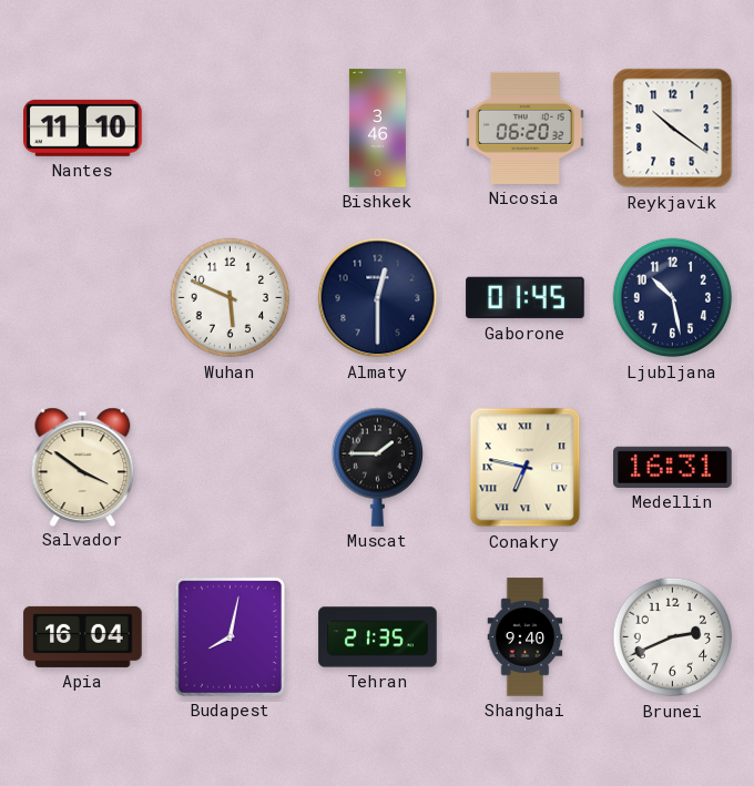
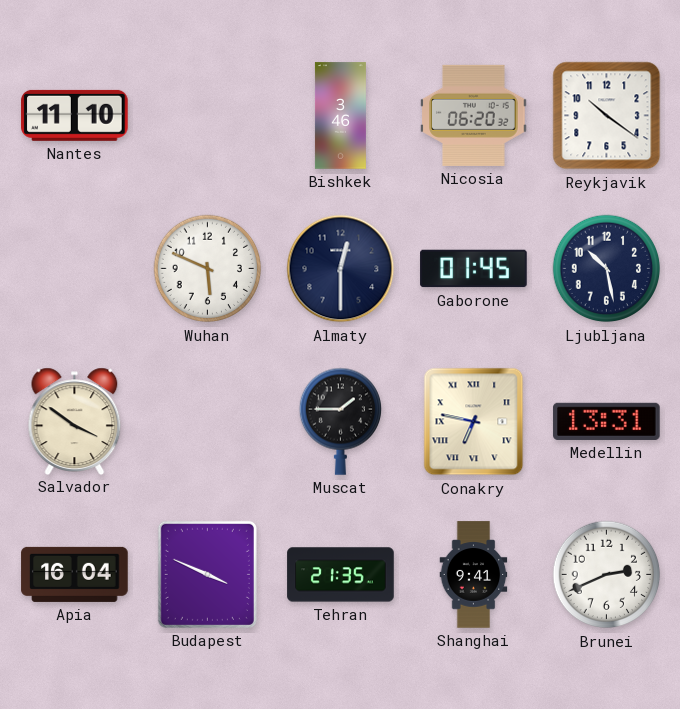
Medellin: 16:31 -> 13:31 (607, 421)
Budapest: 8:02 -> 3:49 (207, 574)
Shanghai: 9:40 -> 9:41 (474, 575)
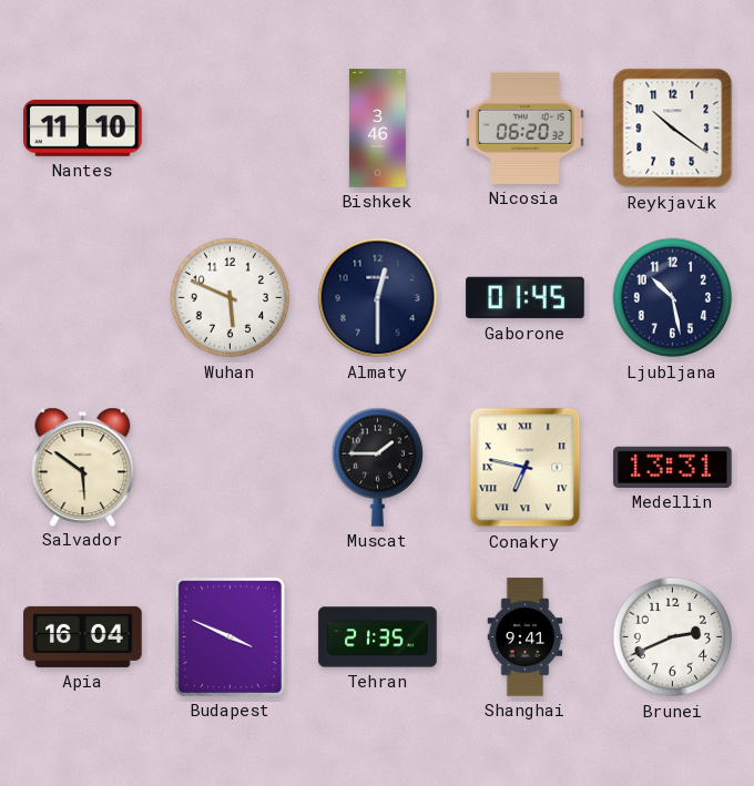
Salvador: 3:51 -> 5:51 (83, 467)
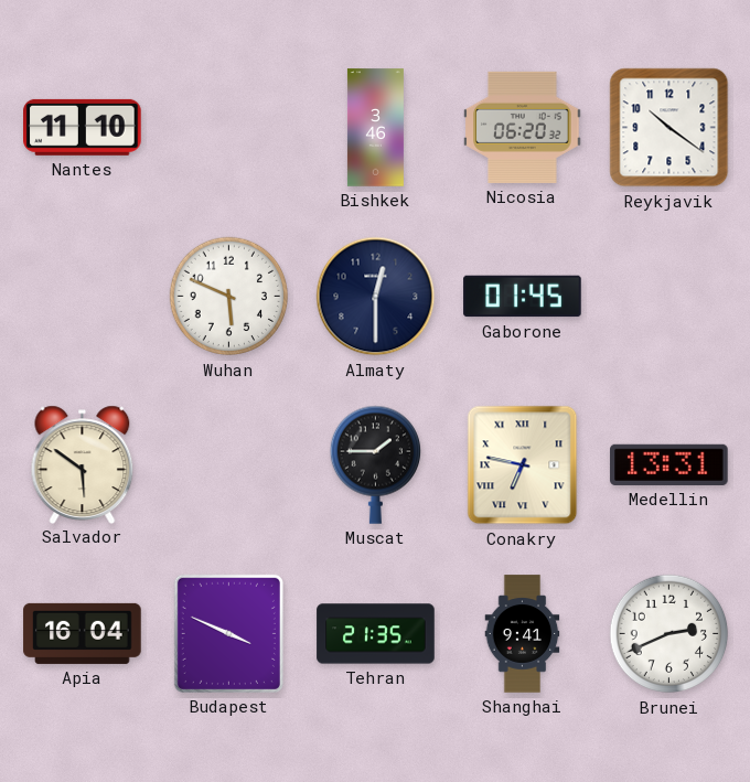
Ljubljana: 10:28 -> none (673, 298)
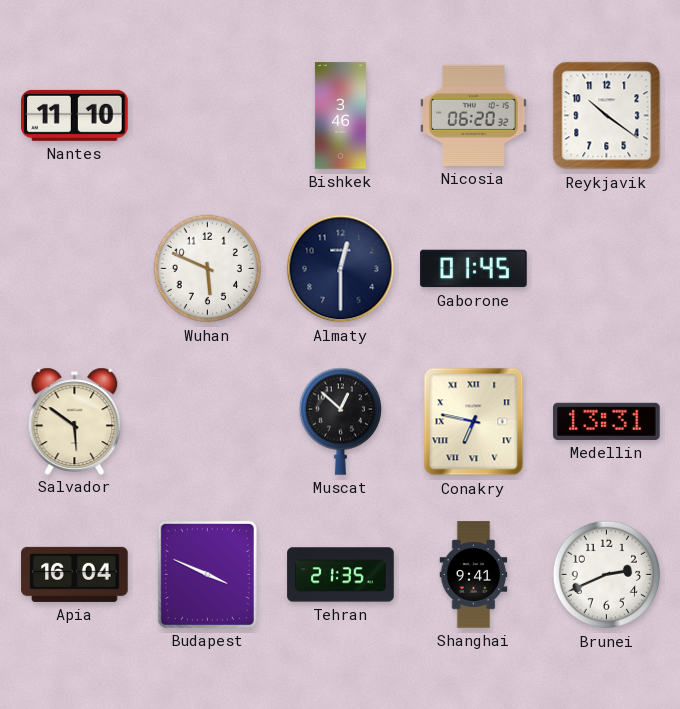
Muscat: 1:45 -> 12:52 (340, 421)
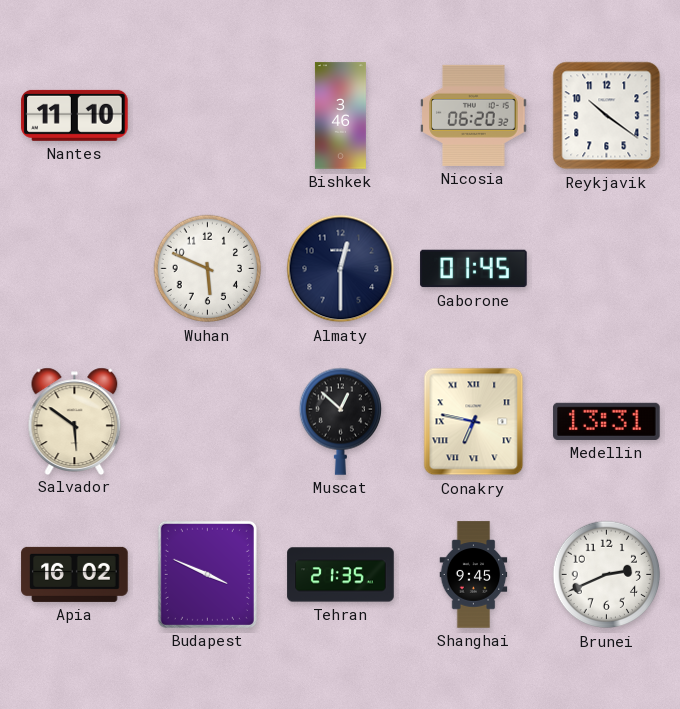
Apia: 16:04 -> 16:02 (75, 574)
Shanghai: 9:41 -> 9:45 (474, 575)
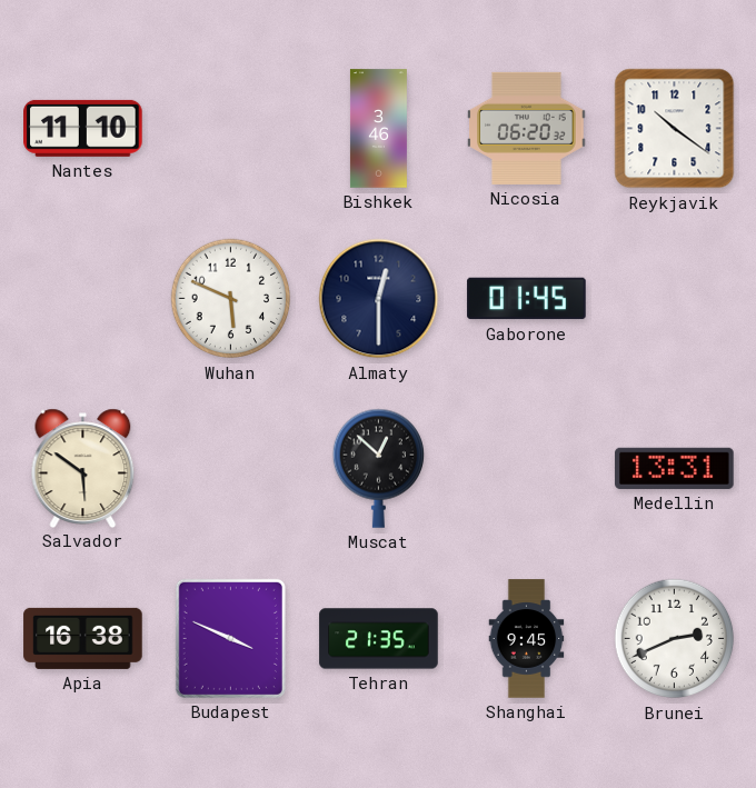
Conakry: 6:47 -> none (474, 422)
Apia: 16:02 -> 16:38 (83, 638)
